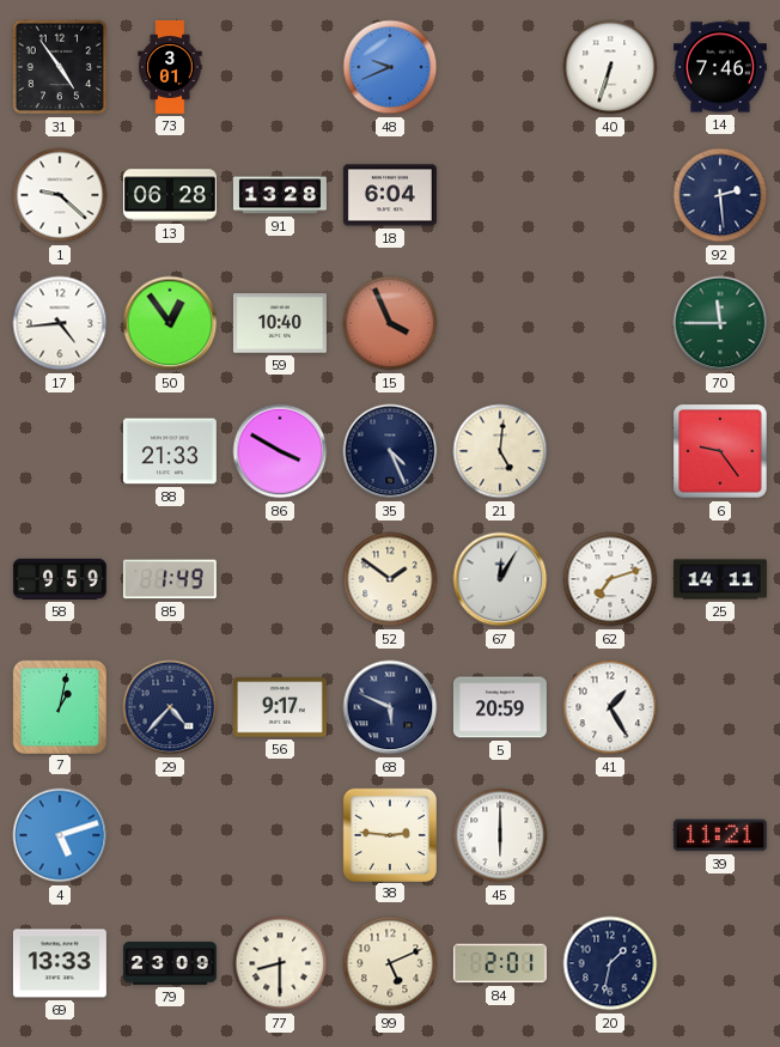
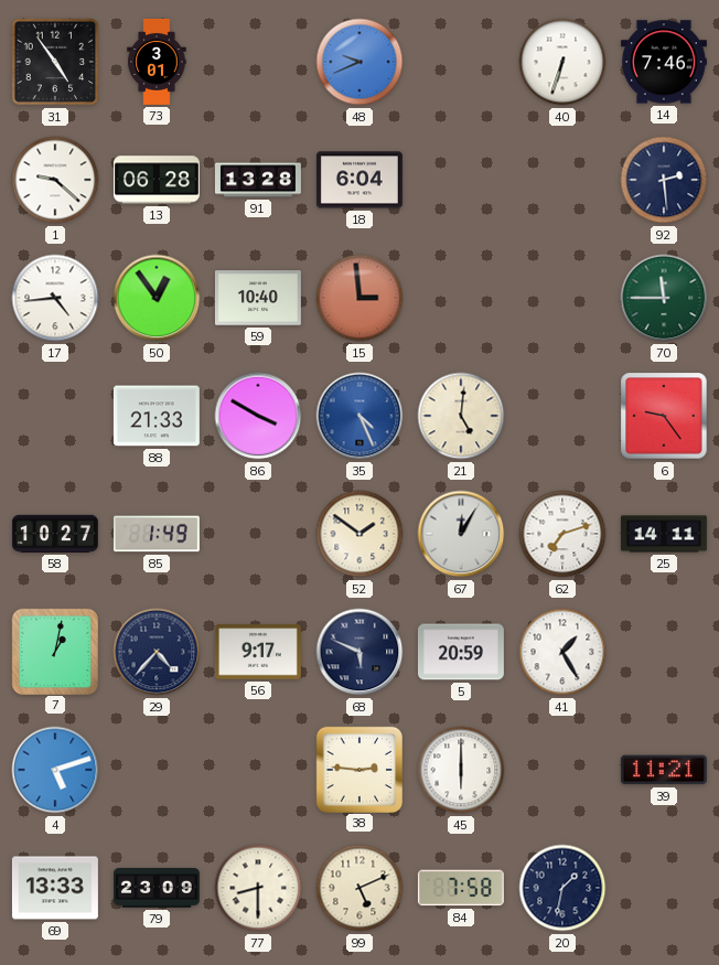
15: 3:56 -> 2:59 (359, 298)
35 dial: navy -> blue (359, 416)
58: 9:59 -> 10:27 (55, 534)
84: 2:01 -> 7:58 (461, 888)
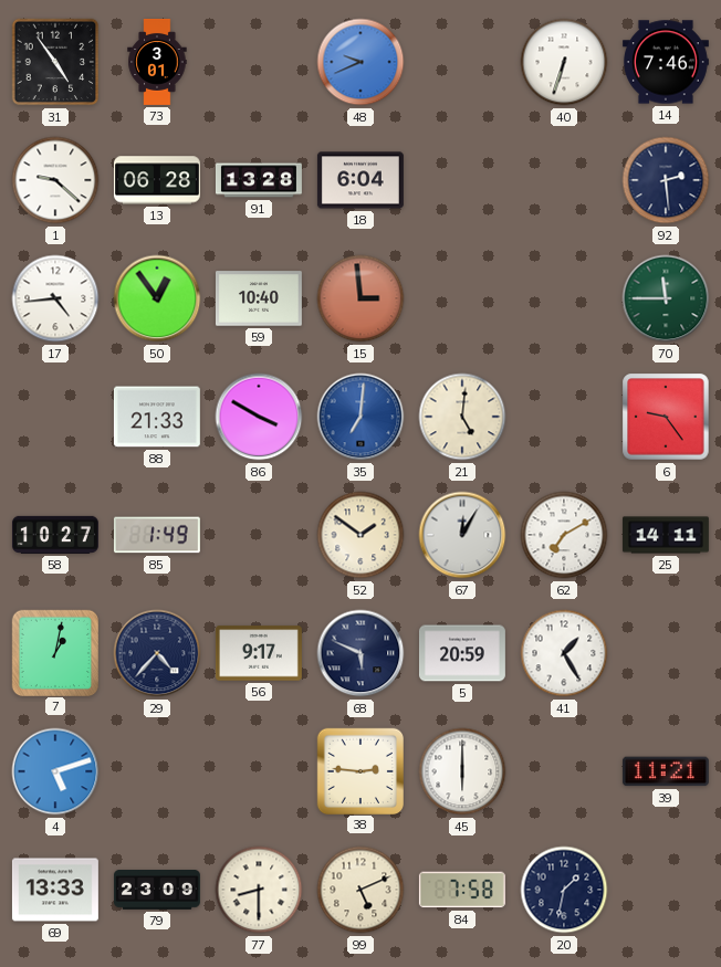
35: 4:26 -> 7:01 (360, 417)
62: 7:12 -> 7:10 (564, 535)
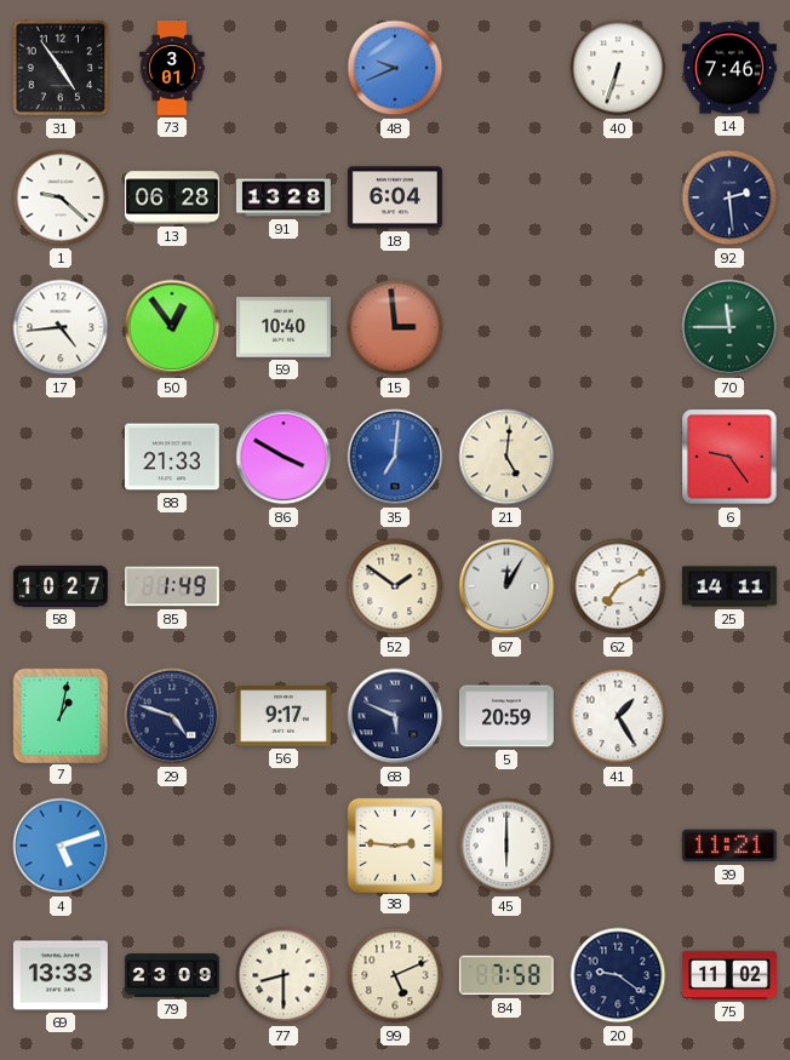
29: 4:37 -> 4:48 (172, 716)
20: 1:32 -> 9:21 (618, 975)
75: none -> 11:02 (729, 975)
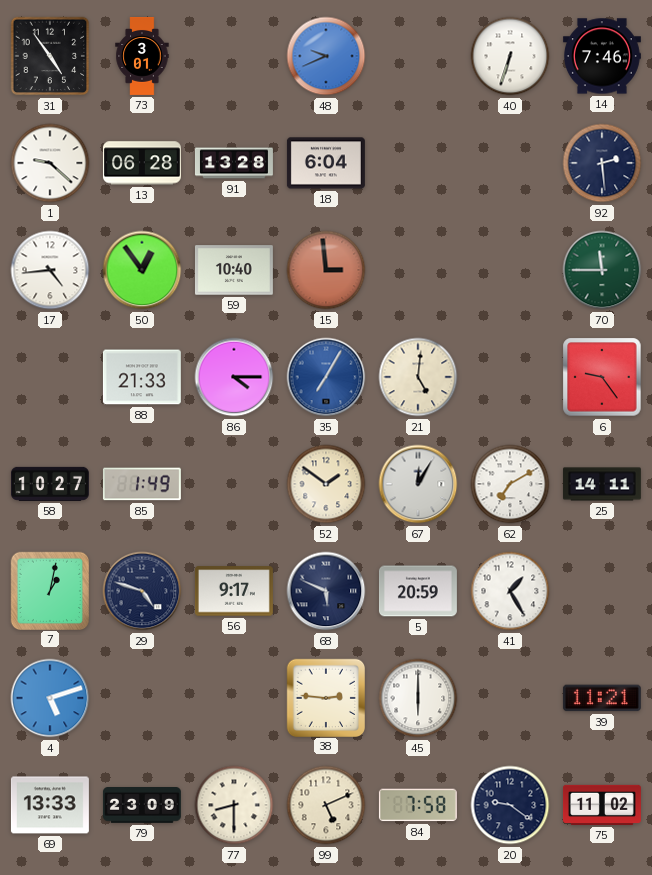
86: 3:50 -> 4:15 (234, 377)
35: 7:01 -> 7:05 (326, 377)
